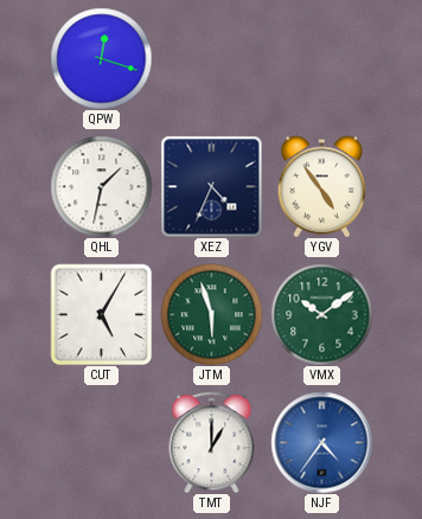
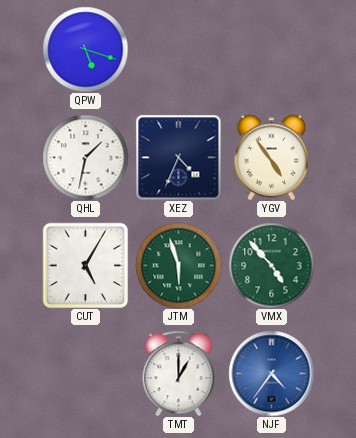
QPW: 12:18 -> 5:18 (85, 49)
VMX: 10:09 -> 4:53 (271, 265)
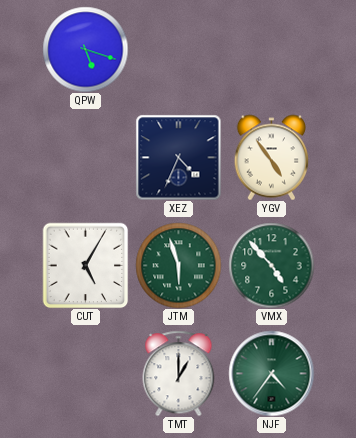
QHL: 1:32 -> none (85, 157)
NJF dial: blue -> green (271, 373)
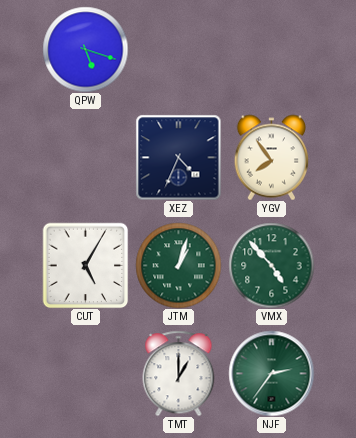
YGV: 4:54 -> 7:54 (272, 157)
JTM: 5:57 -> 1:03 (178, 265)
NJF: 4:36 -> 2:36 (271, 373)
